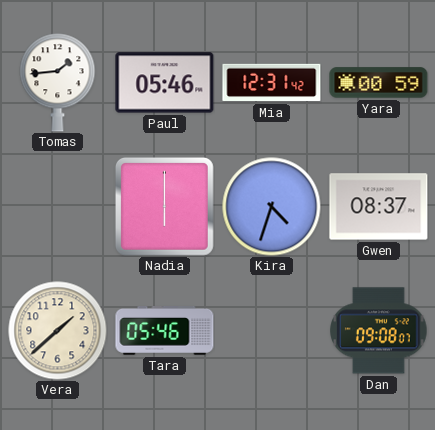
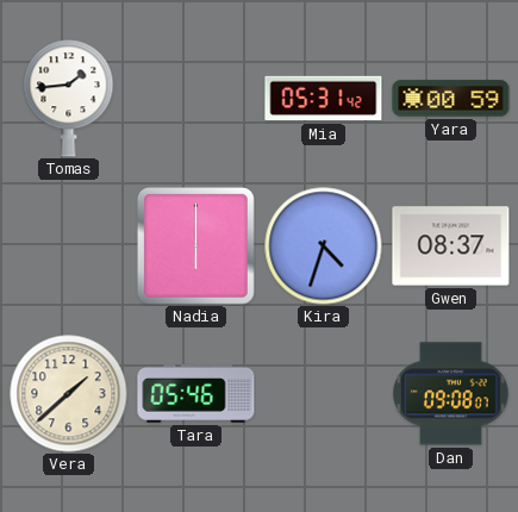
Paul: 05:46 -> none (165, 83)
Mia: 12:31 -> 05:31 (324, 99)
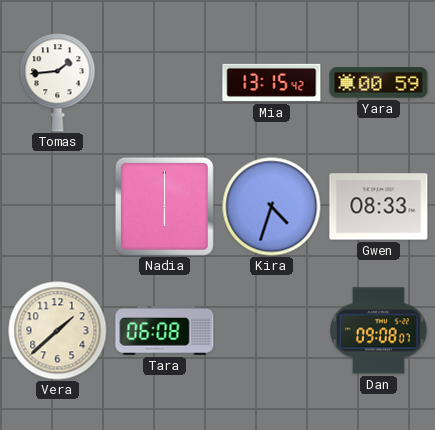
Mia: 05:31 -> 13:15 (272, 83)
Gwen: 08:37 -> 08:33 (379, 207)
Tara: 05:46 -> 06:08 (165, 331)
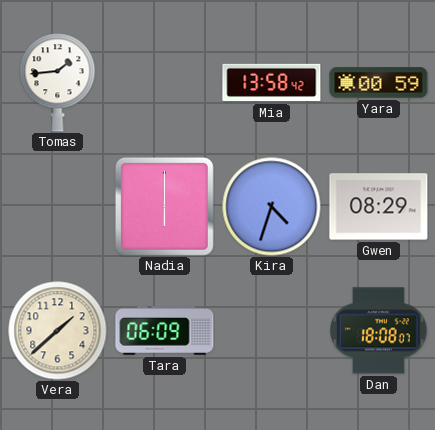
Mia: 13:15 -> 13:58 (272, 83)
Gwen: 08:33 -> 08:29 (379, 207)
Tara: 06:08 -> 06:09 (165, 331)
Dan: 09:08 -> 18:08 (379, 331)
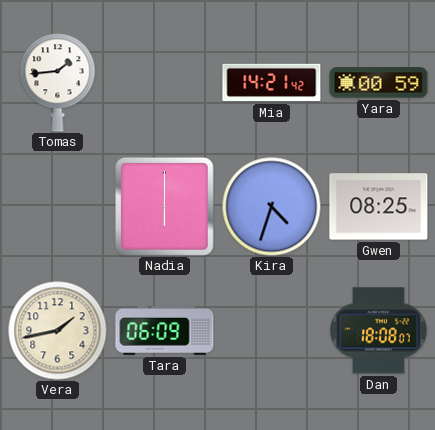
Mia: 13:58 -> 14:21 (272, 83)
Gwen: 08:29 -> 08:25 (379, 207)
Vera: 1:38 -> 1:43 (58, 331)
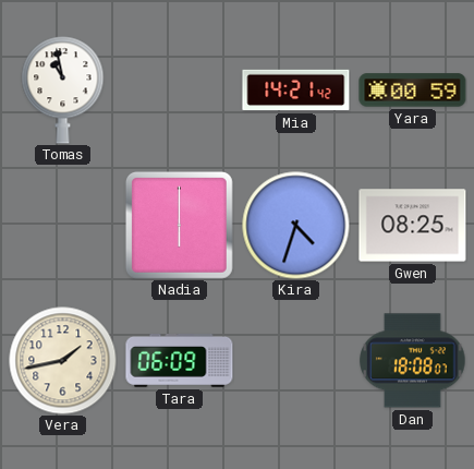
Tomas: 1:44 -> 10:58 (63, 91)
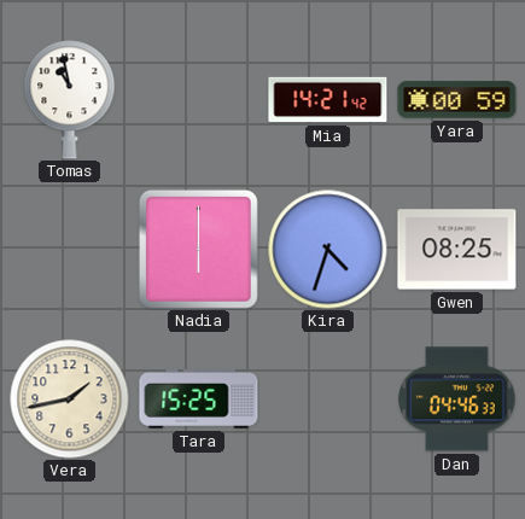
Tara: 06:09 -> 15:25 (199, 400)
Dan: 18:08 -> 04:46 (457, 400)
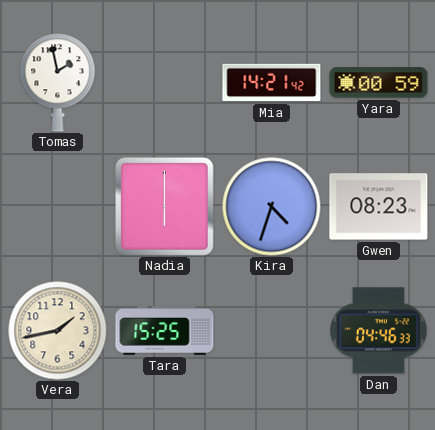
Tomas: 10:58 -> 1:58 (58, 83)
Gwen: 08:25 -> 08:23 (379, 207)
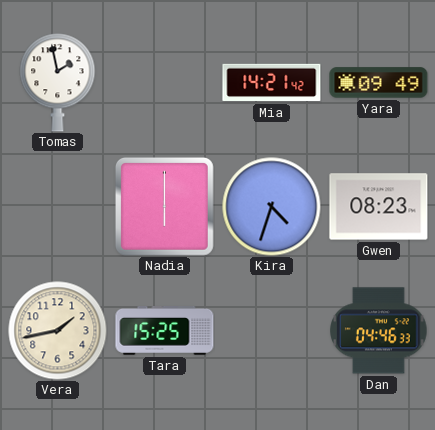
Yara: 00:59 -> 09:49 (379, 83)
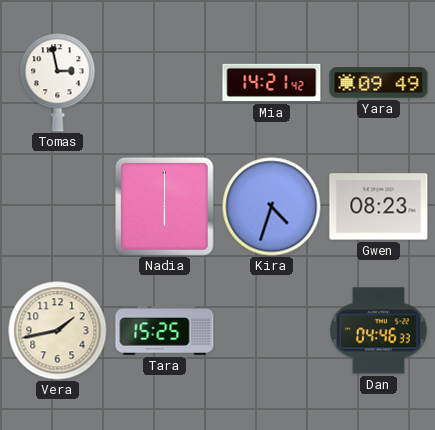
Tomas: 1:58 -> 2:58 (58, 83)
